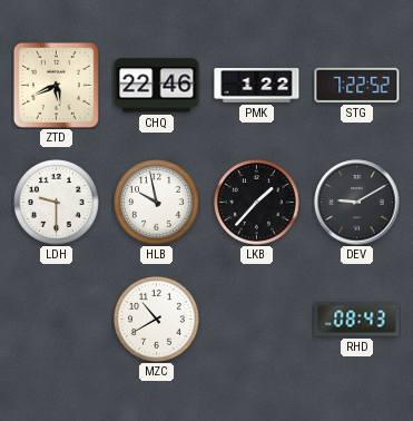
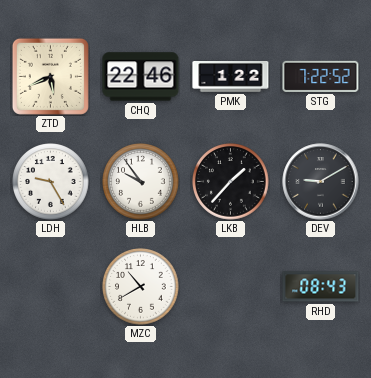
LDH: 9:30 -> 9:25 (51, 182)
HLB: 9:58 -> 9:54 (141, 182)
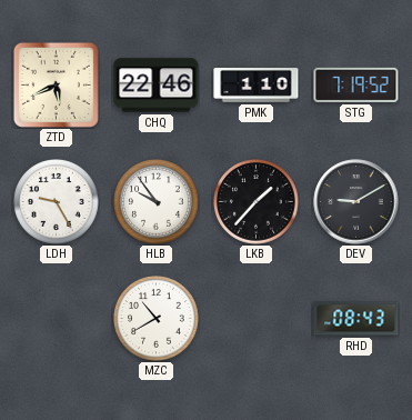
PMK: 1:22 -> 1:10 (257, 86)
STG: 7:22 -> 7:19 (356, 84)
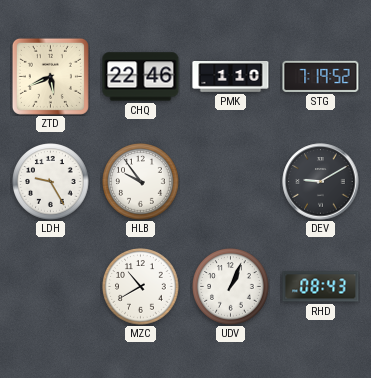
LKB: 1:37 -> none (257, 202)
UDV: none -> 1:04 (231, 287)
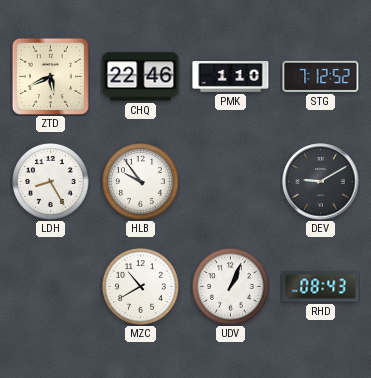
STG: 7:19 -> 7:12 (321, 76)
LDH: 9:25 -> 8:25 (51, 182)
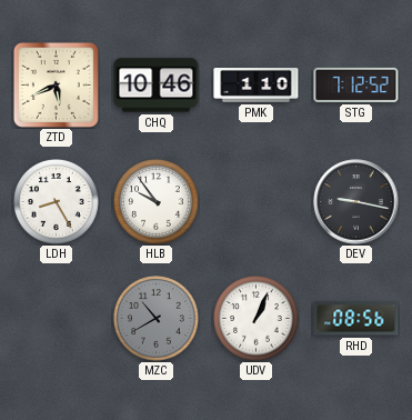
CHQ: 22:46 -> 10:46 (157, 86)
DEV: 9:10 -> 9:17 (356, 202)
MZC dial: white -> grey (157, 319)
RHD: 08:43 -> 08:56 (356, 319)
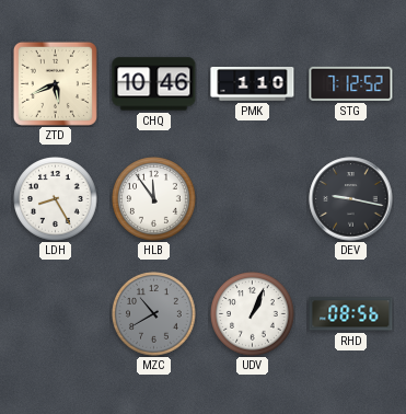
HLB: 9:54 -> 11:54 (154, 199)
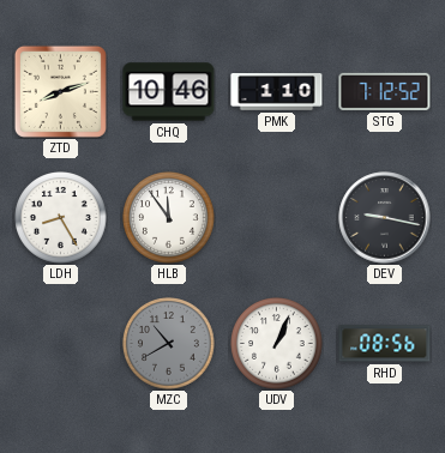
ZTD: 5:41 -> 8:12 (60, 91)
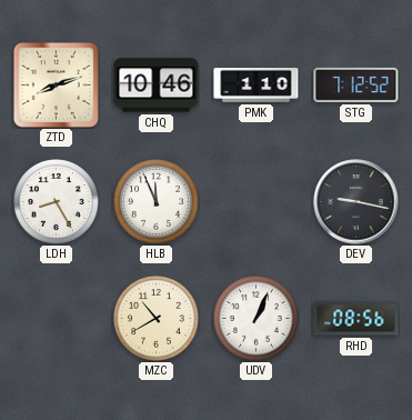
HLB: 11:54 -> 11:56 (157, 202)
MZC dial: grey -> cream (157, 319)
